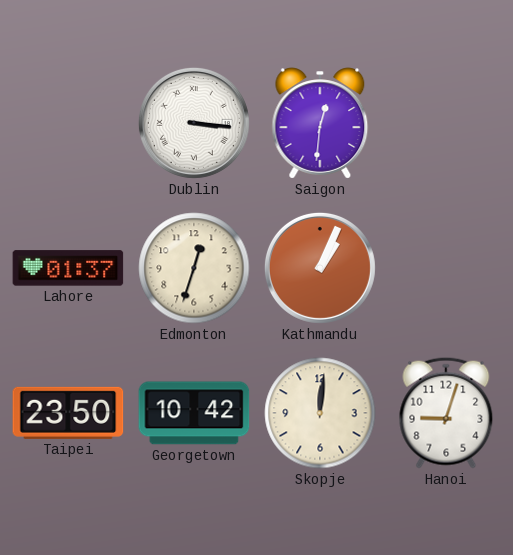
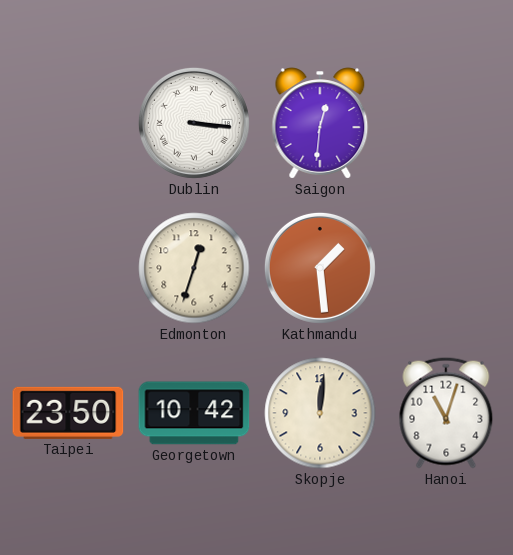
Lahore: 01:37 -> none (68, 268)
Kathmandu: 1:04 -> 1:29 (320, 268)
Hanoi: 9:03 -> 11:03 (446, 413)
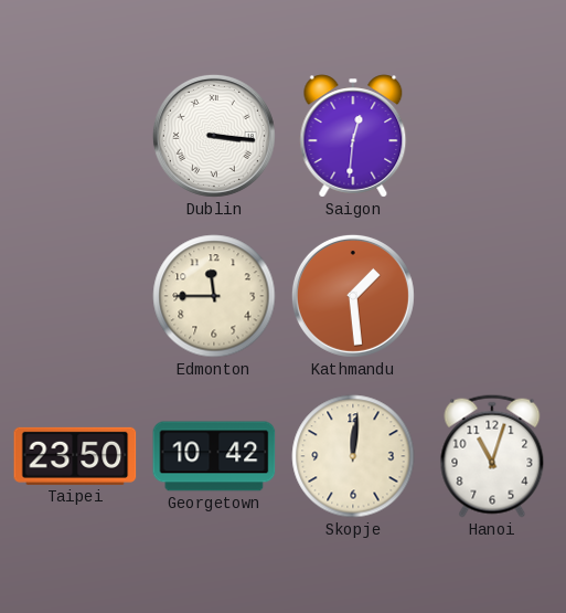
Edmonton: 12:33 -> 11:45 (214, 296)
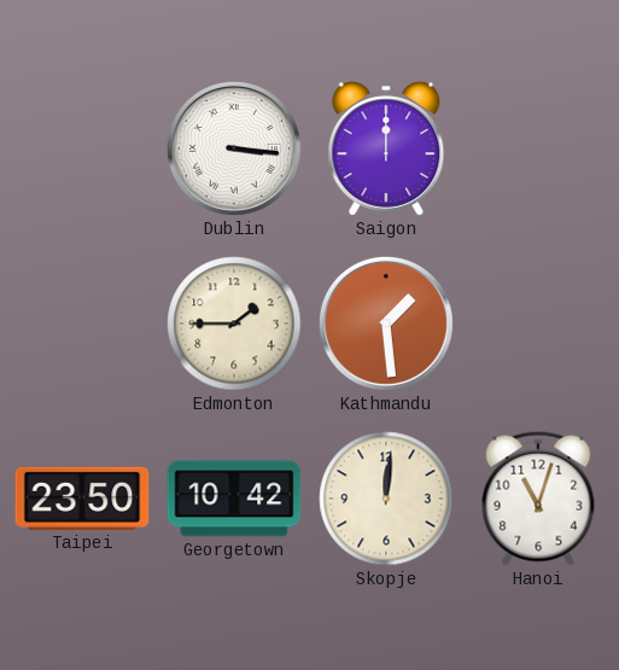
Saigon: 12:31 -> 12:00 (386, 148)
Edmonton: 11:45 -> 1:45 (234, 324)
